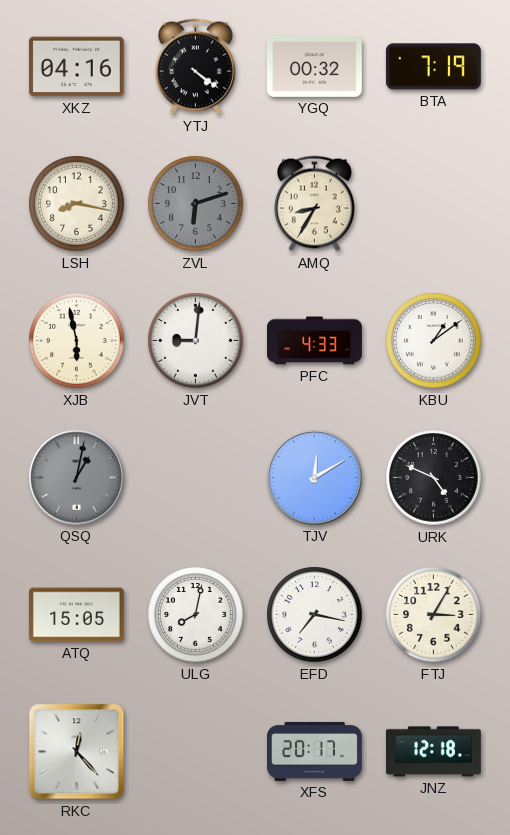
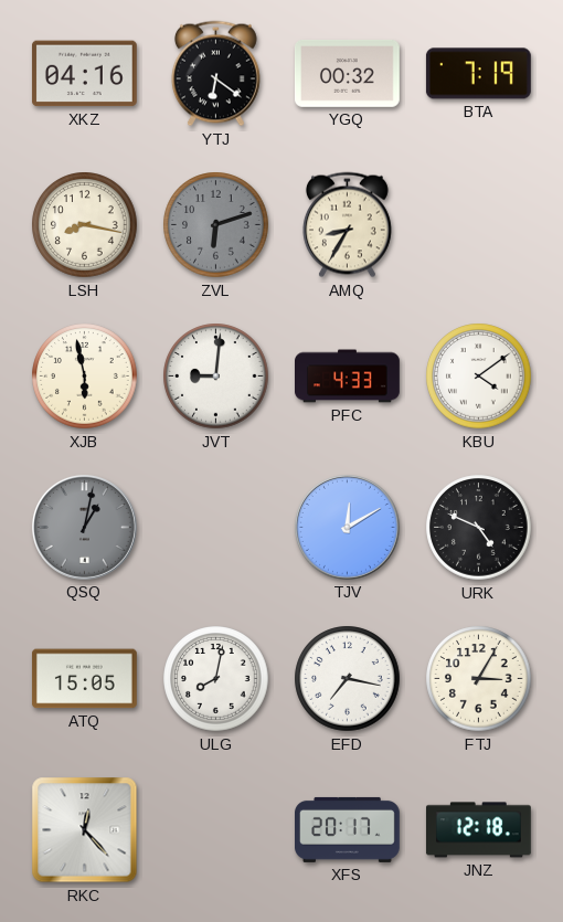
YTJ: 4:21 -> 6:21 (215, 74)
KBU: 1:09 -> 4:09 (479, 377)
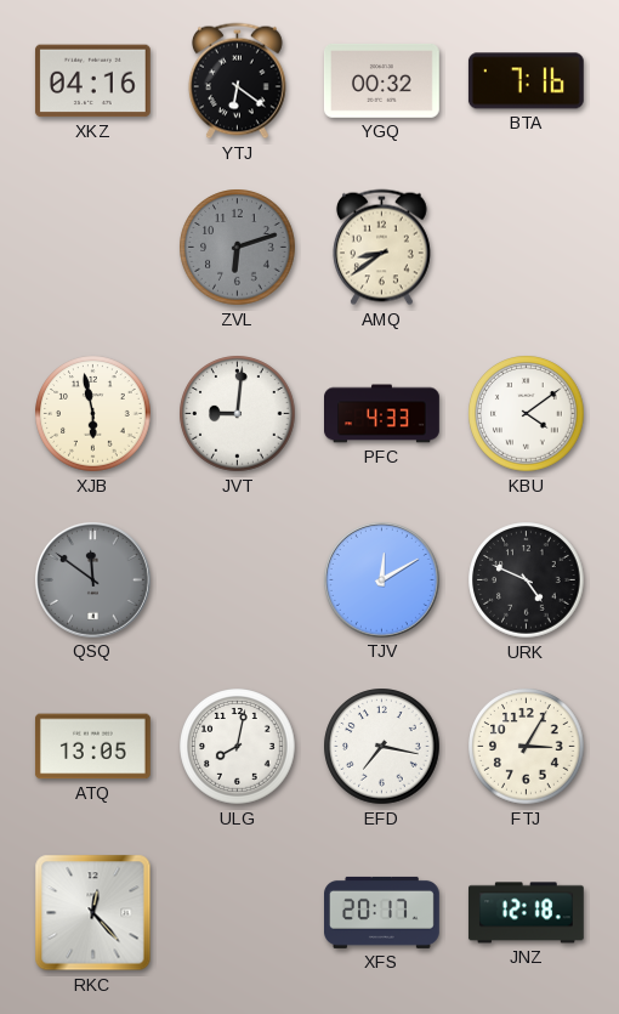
BTA: 7:19 -> 7:16 (526, 81)
LSH: 8:17 -> none (85, 225)
AMQ: 8:35 -> 8:39 (381, 248)
QSQ: 1:02 -> 11:51 (92, 579)
ATQ: 15:05 -> 13:05 (92, 747)
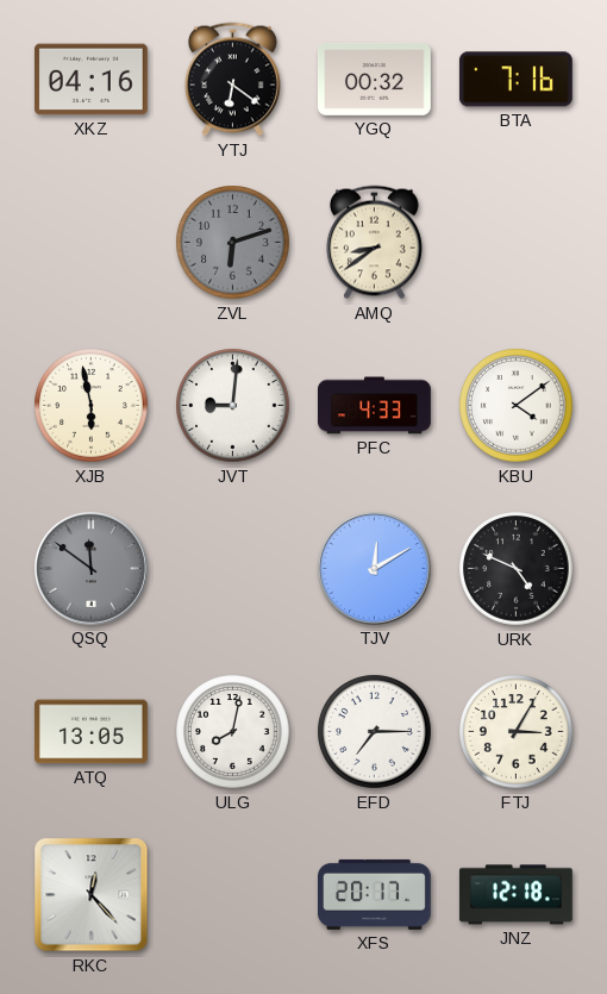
EFD: 7:17 -> 7:15 (375, 732)
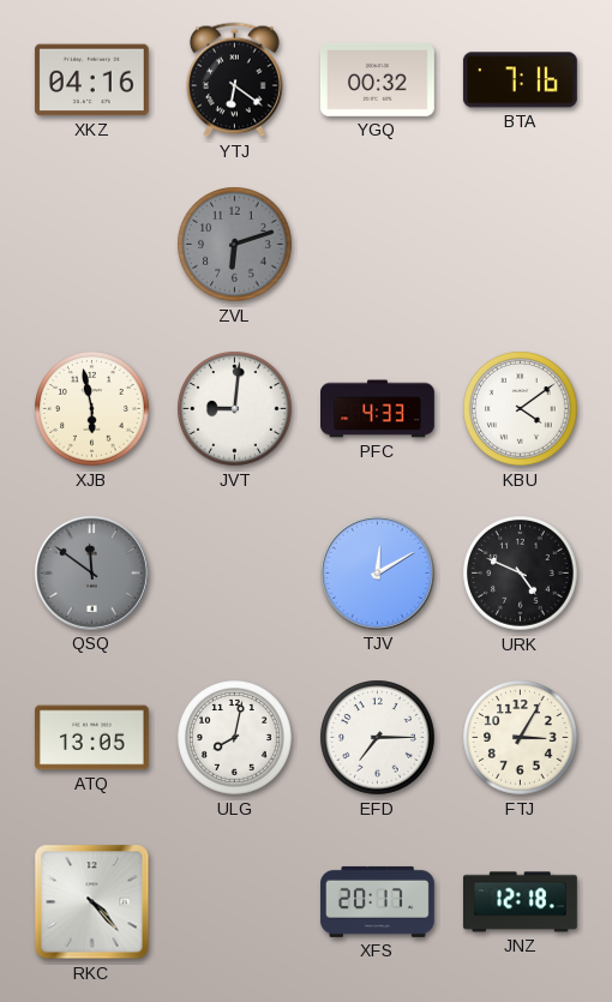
AMQ: 8:39 -> none (374, 243)
RKC: 12:23 -> 4:23 (92, 902)
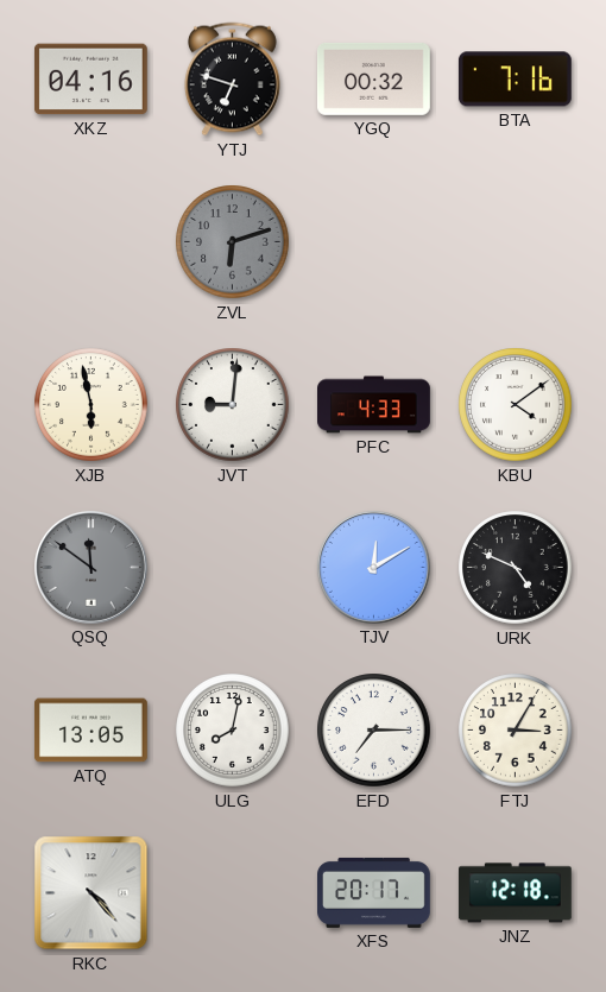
YTJ: 6:21 -> 6:48 (232, 80)
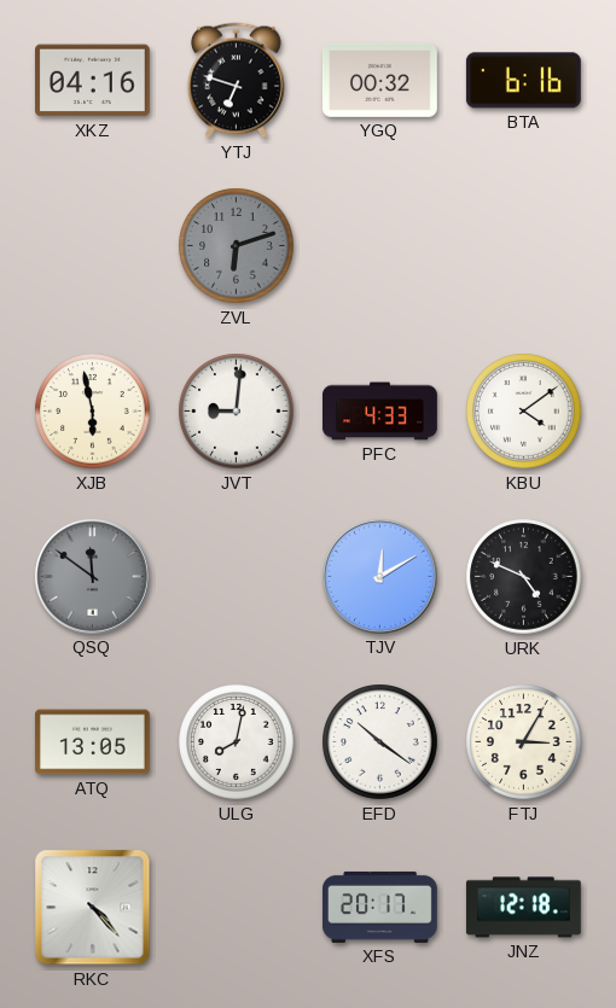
BTA: 7:16 -> 6:16 (523, 81)
EFD: 7:15 -> 10:21 (380, 742)
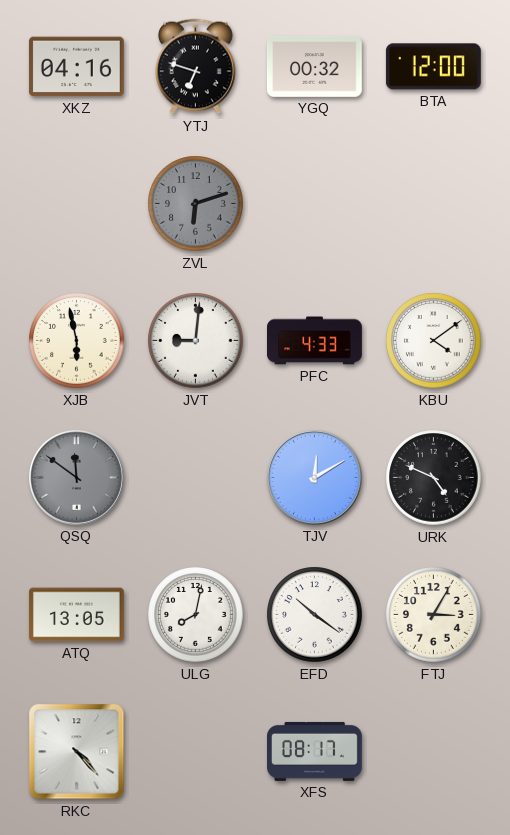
BTA: 6:16 -> 12:00 (433, 67)
XFS: 20:17 -> 08:17 (315, 751)
JNZ: 12:18 -> none (523, 908)
